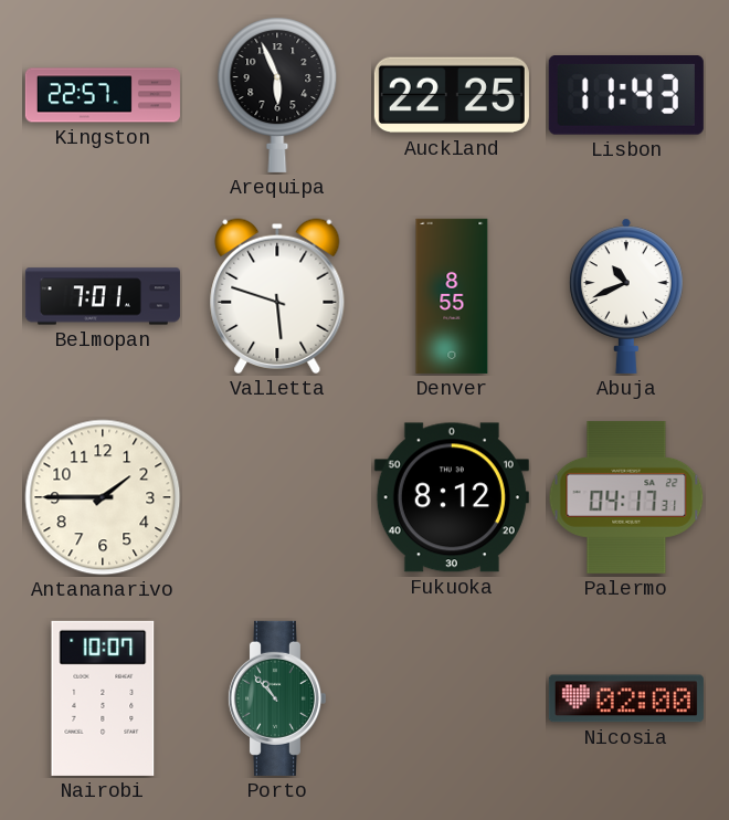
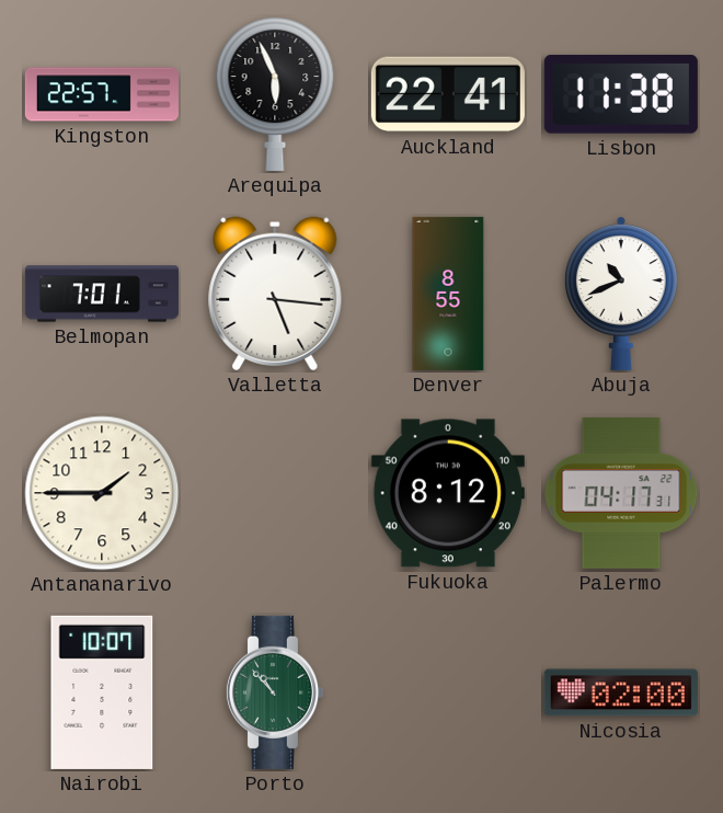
Auckland: 22:25 -> 22:41 (448, 94)
Lisbon: 11:43 -> 11:38 (621, 95)
Valletta: 5:48 -> 5:16 (275, 294)
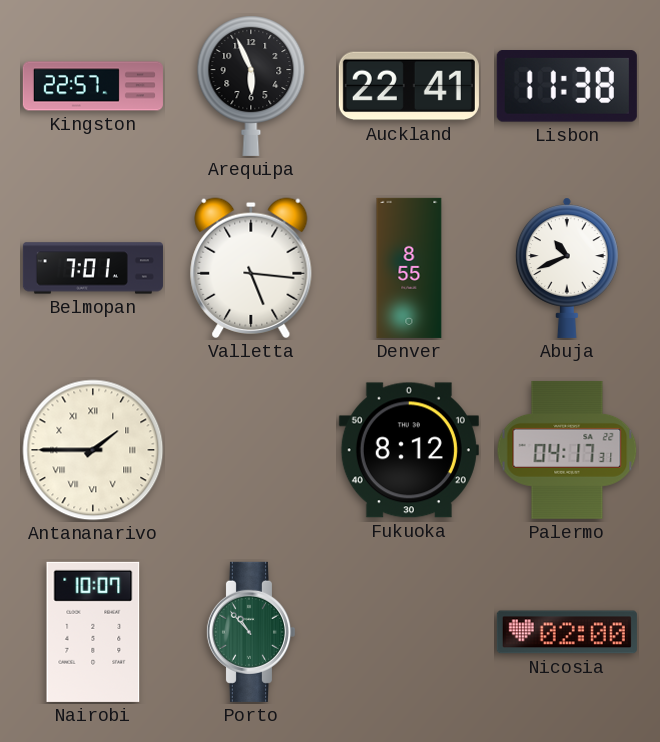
Antananarivo numerals: Arabic -> Roman (93, 450)
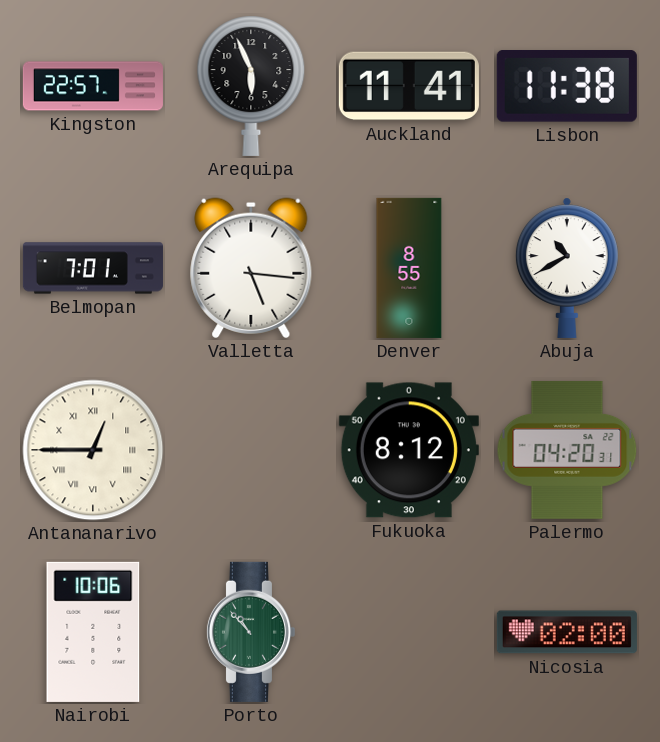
Auckland: 22:41 -> 11:41 (409, 86)
Abuja: 10:41 -> 10:40 (567, 268)
Antananarivo: 1:45 -> 12:45 (93, 450)
Palermo: 04:17 -> 04:20 (567, 450)
Nairobi: 10:07 -> 10:06 (93, 632)
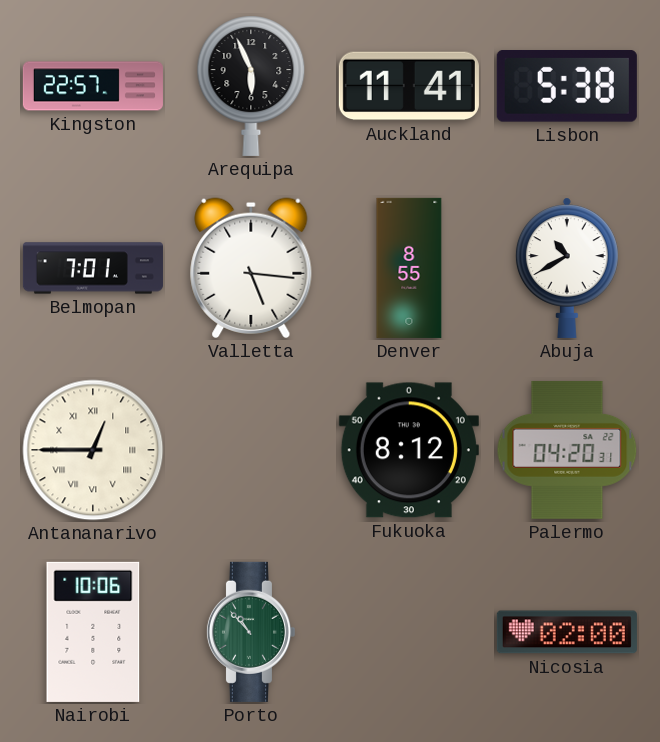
Lisbon: 11:38 -> 5:38 (567, 87)
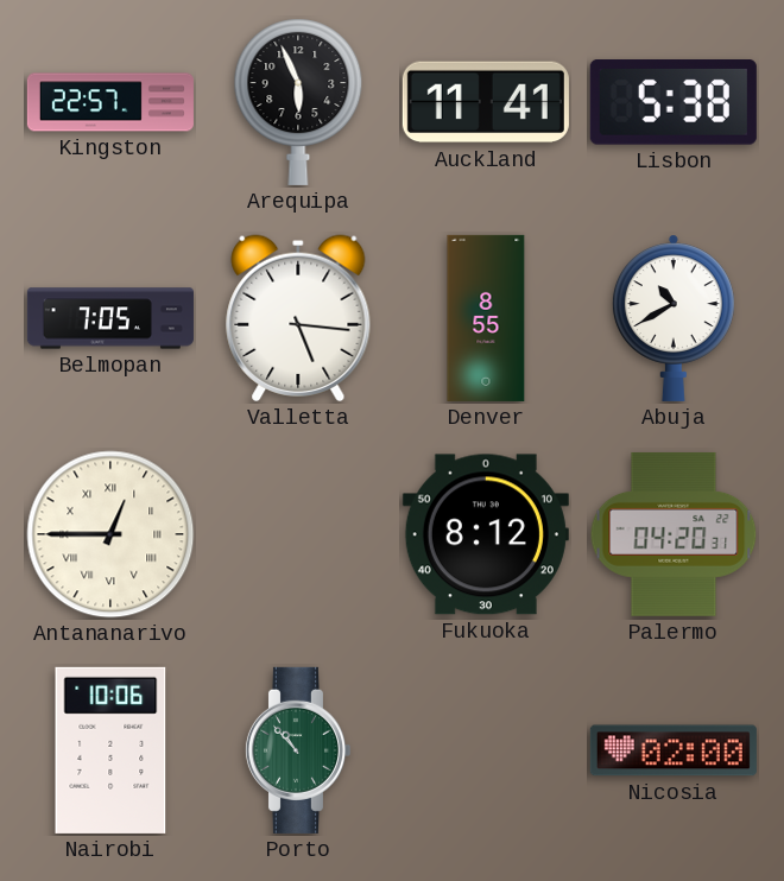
Belmopan: 7:01 -> 7:05 (110, 318)
